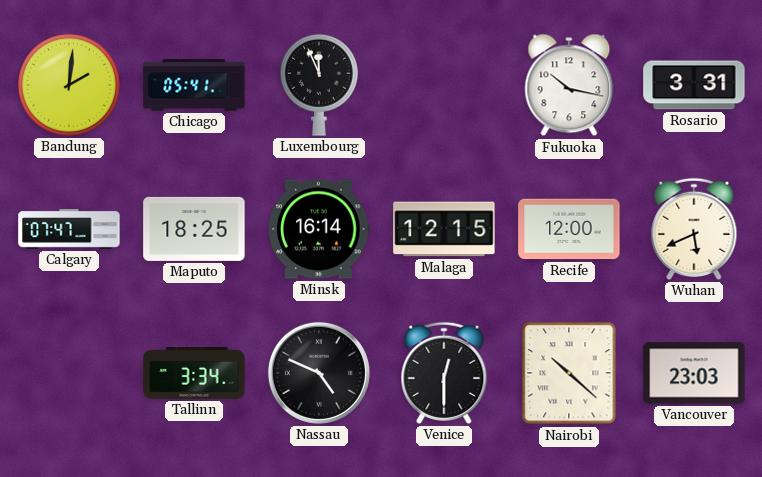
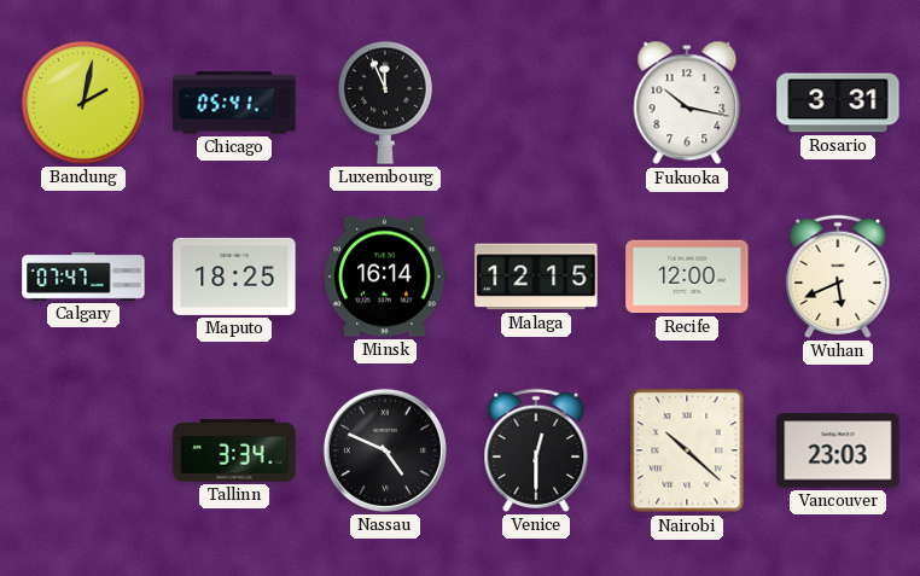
Bandung: 2:01 -> 2:02 (85, 104)
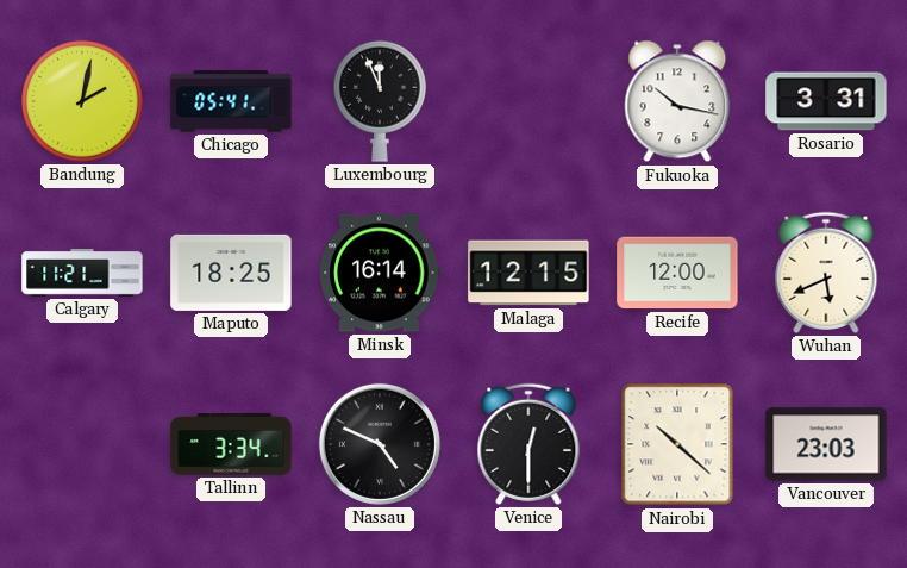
Calgary: 07:47 -> 11:21 (82, 273)
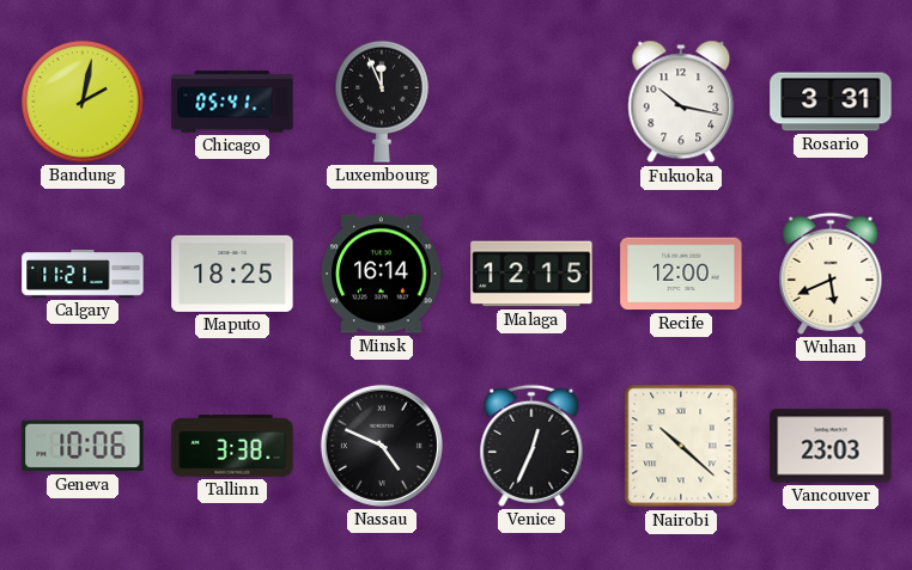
Geneva: none -> 10:06 (83, 446)
Tallinn: 3:34 -> 3:38 (232, 446)
Venice: 12:30 -> 12:34 (531, 446)
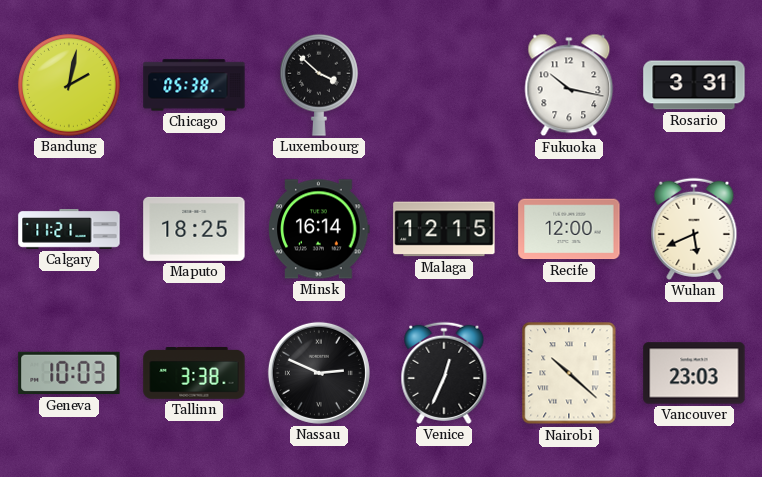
Chicago: 05:41 -> 05:38 (194, 85)
Luxembourg: 11:56 -> 3:52 (319, 85)
Geneva: 10:06 -> 10:03 (69, 373)
Nassau: 4:49 -> 2:49 (319, 373)
